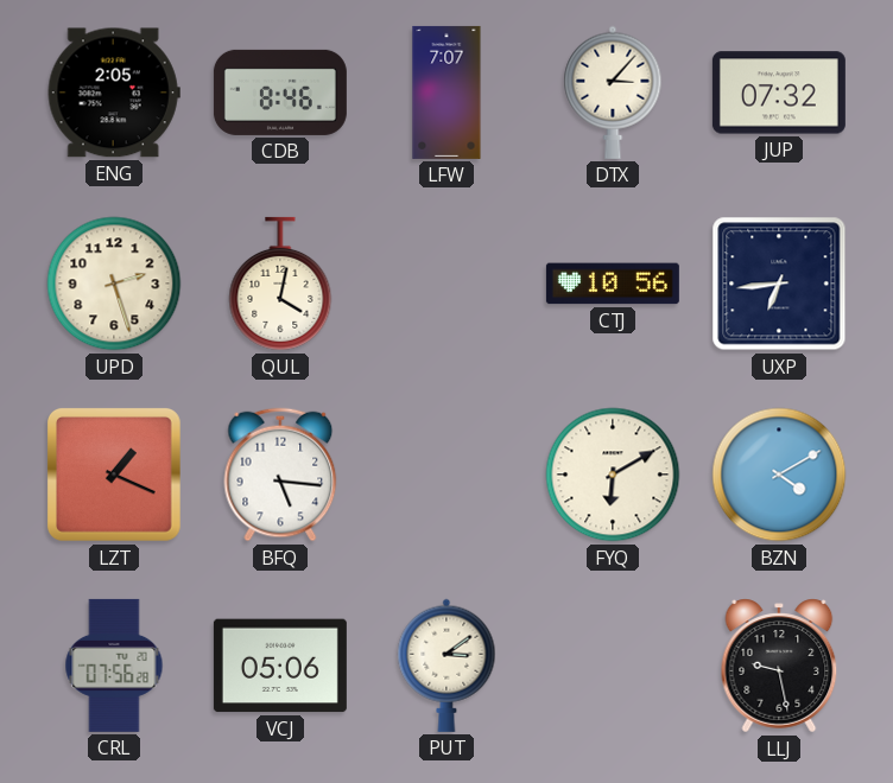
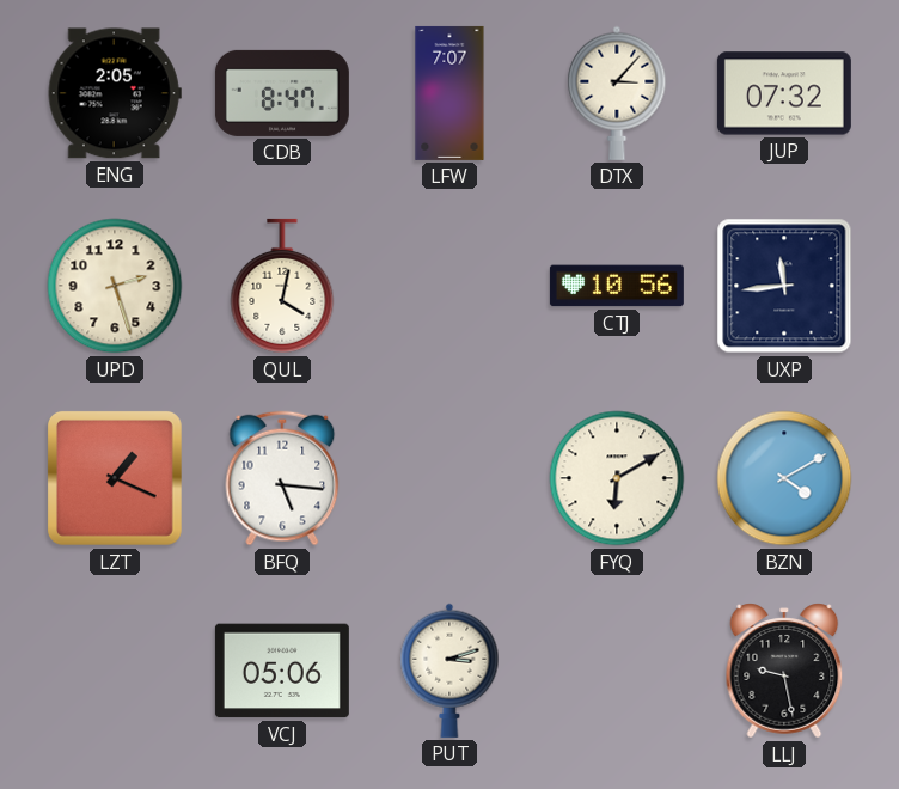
CDB: 8:46 -> 8:47 (282, 93)
UXP: 6:44 -> 11:44 (784, 286)
CRL: 07:56 -> none (114, 666)
PUT: 3:09 -> 3:12 (450, 671)
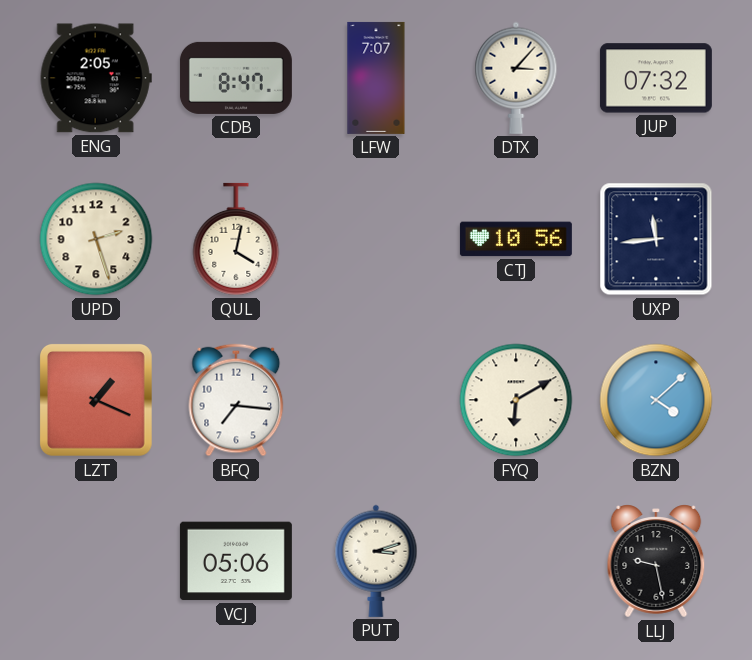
BFQ: 5:16 -> 7:16 (236, 400)
BZN: 4:10 -> 4:08 (656, 400)
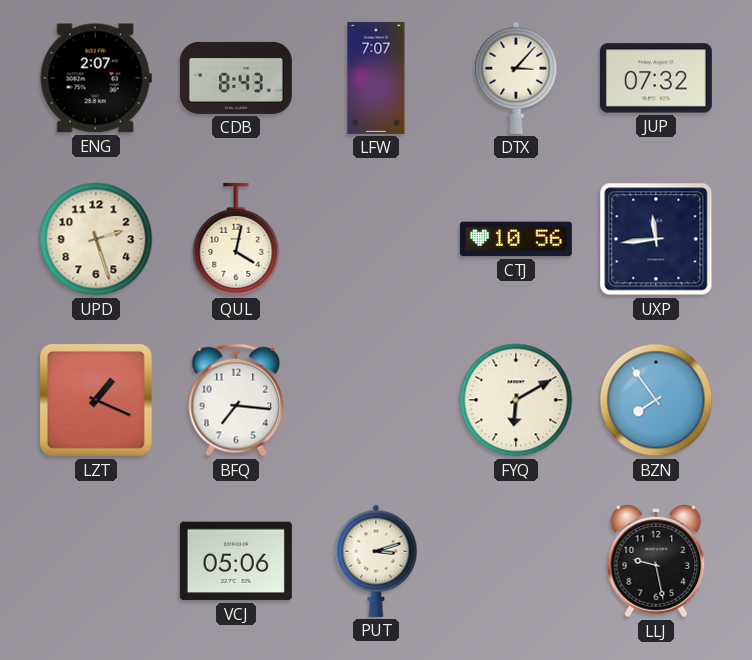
ENG: 2:05 -> 2:07 (96, 78)
CDB: 8:47 -> 8:43 (236, 78)
BZN: 4:08 -> 7:54 (656, 400)
